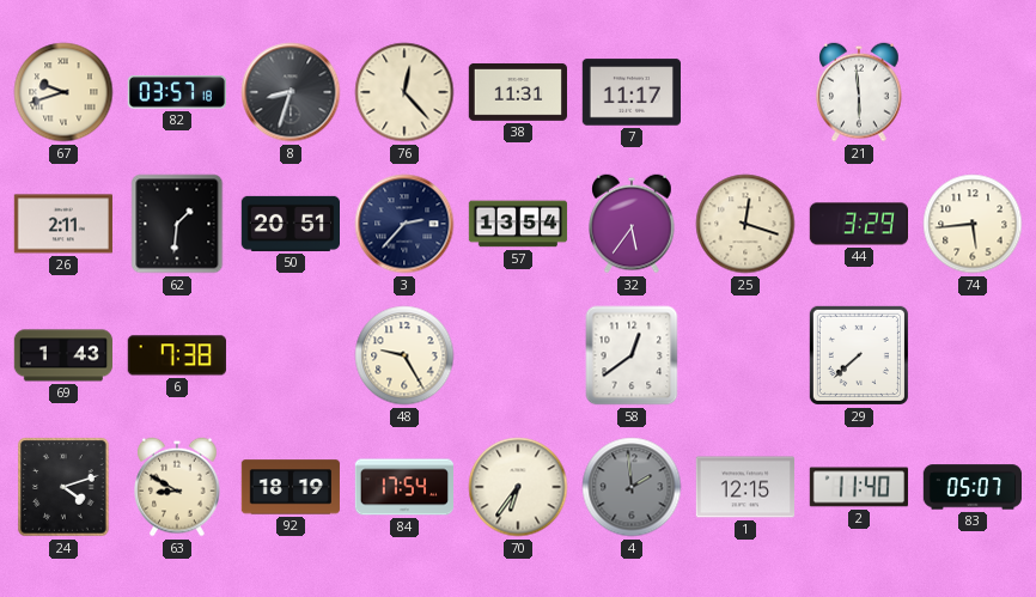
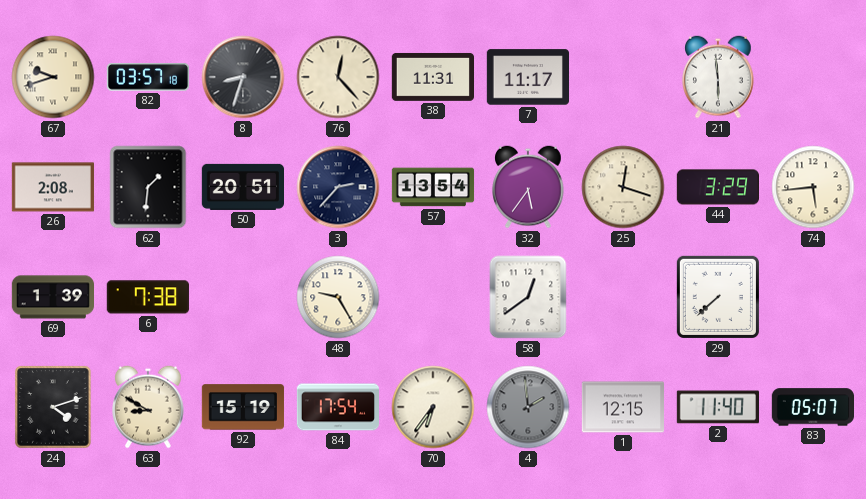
26: 2:11 -> 2:08 (52, 187)
69: 1:43 -> 1:39 (52, 297)
92: 18:19 -> 15:19 (242, 407)
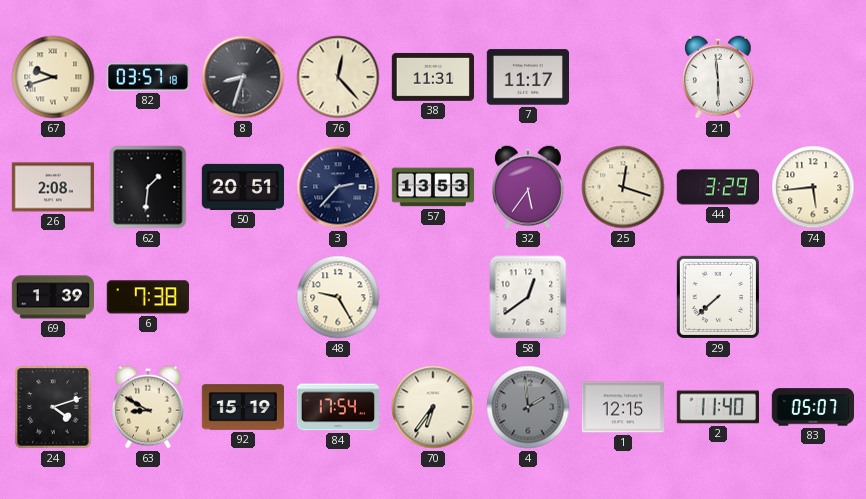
57: 13:54 -> 13:53 (433, 187)
